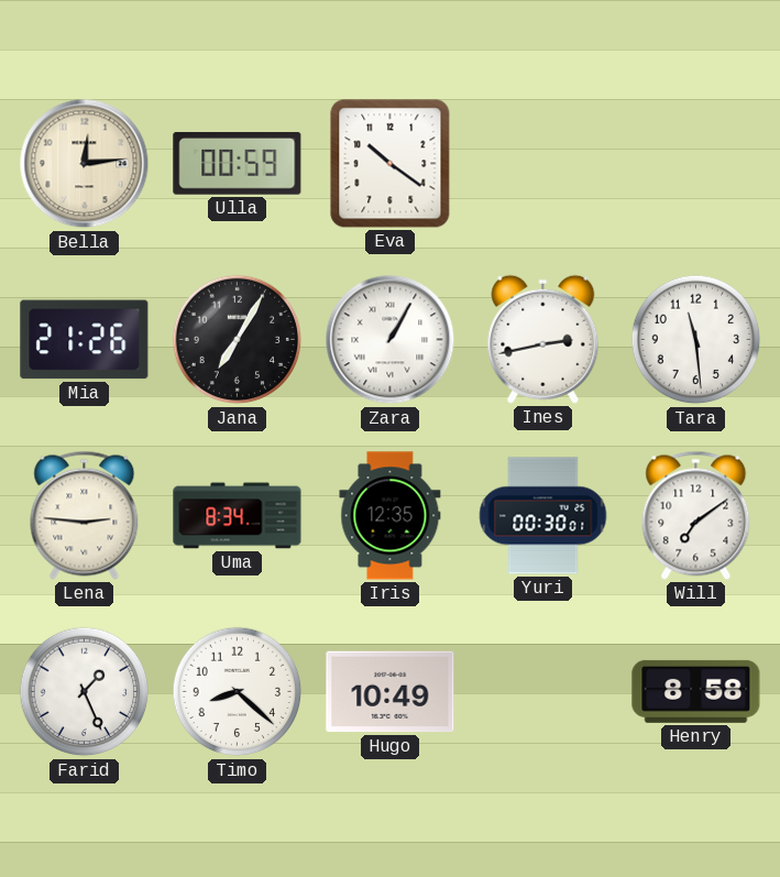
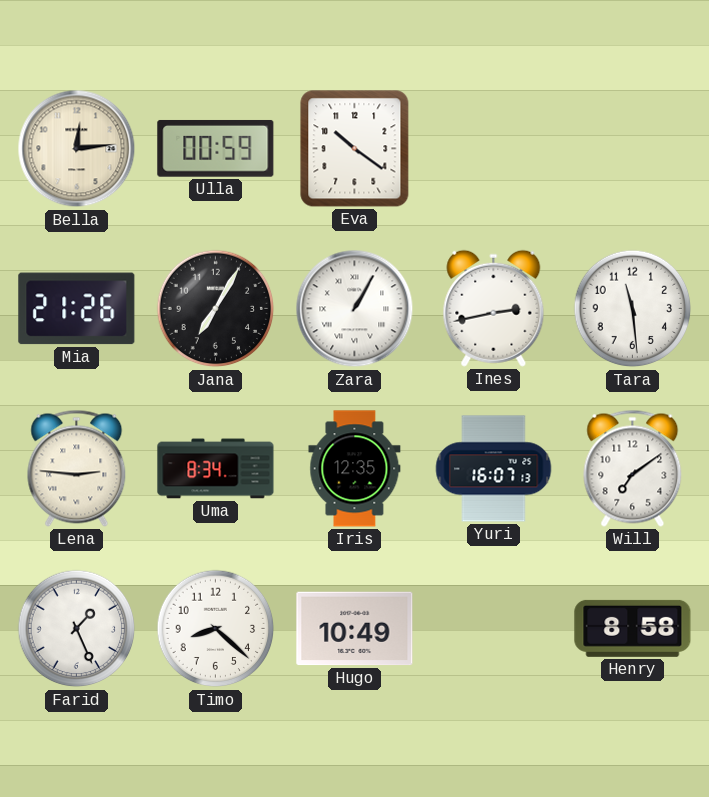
Yuri: 00:30 -> 16:07 (494, 469)
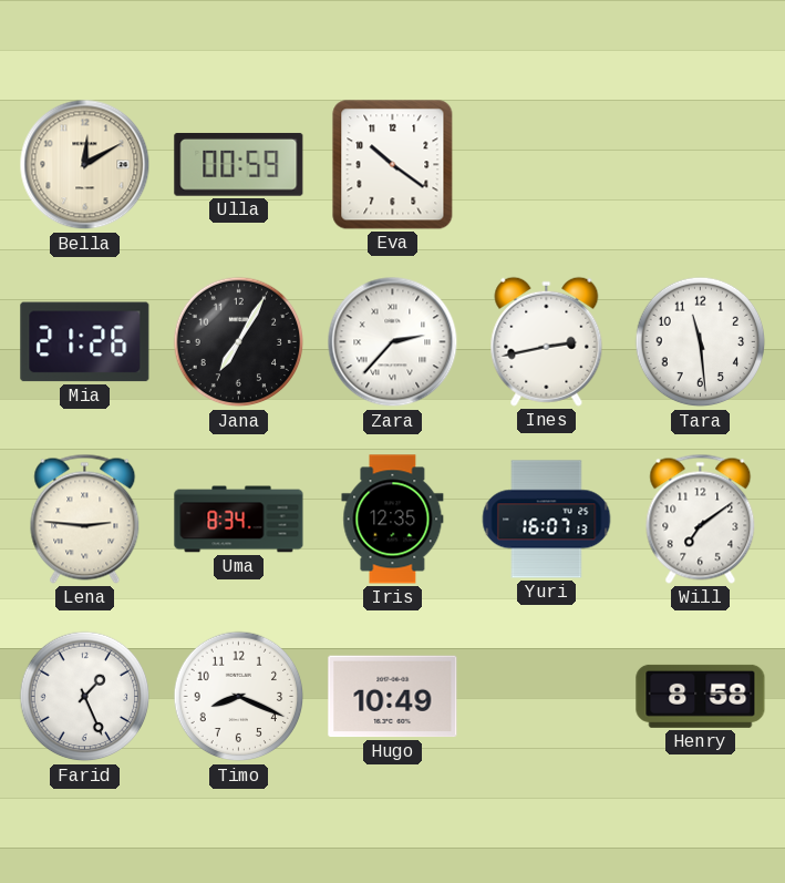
Bella: 12:14 -> 12:10 (85, 165)
Zara: 1:05 -> 2:37 (393, 342)
Timo: 8:22 -> 8:19 (239, 697)
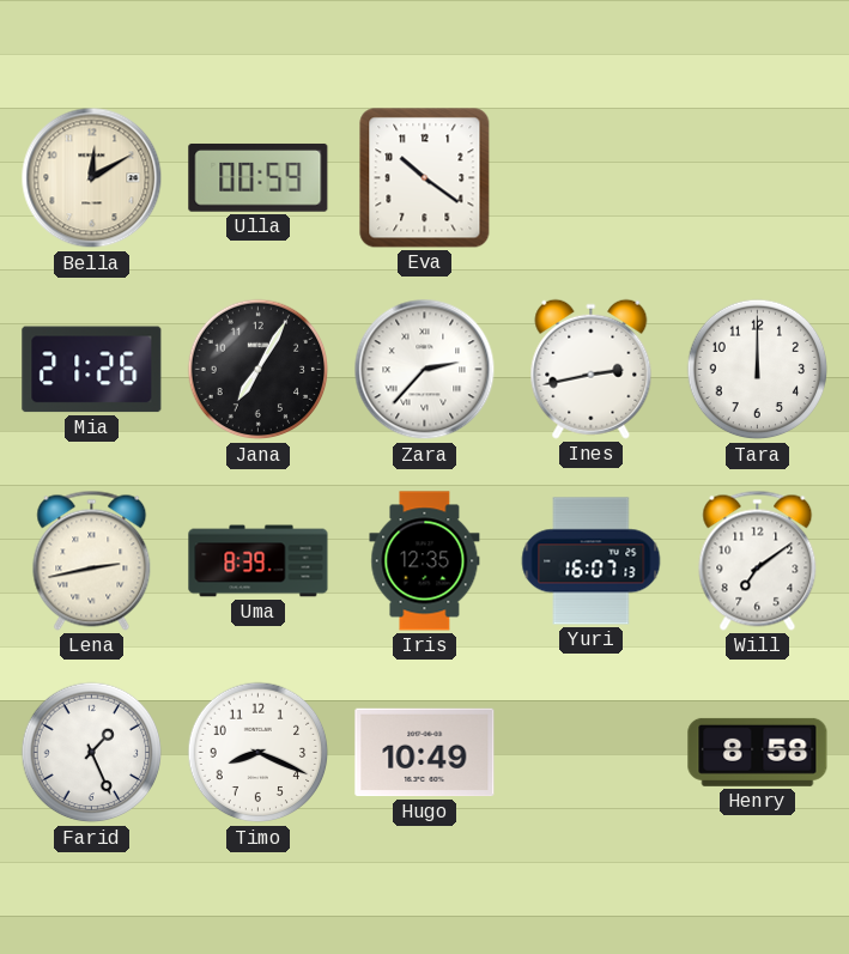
Tara: 11:29 -> 12:00 (758, 370)
Lena: 2:46 -> 2:43 (92, 560)
Uma: 8:34 -> 8:39 (259, 561)
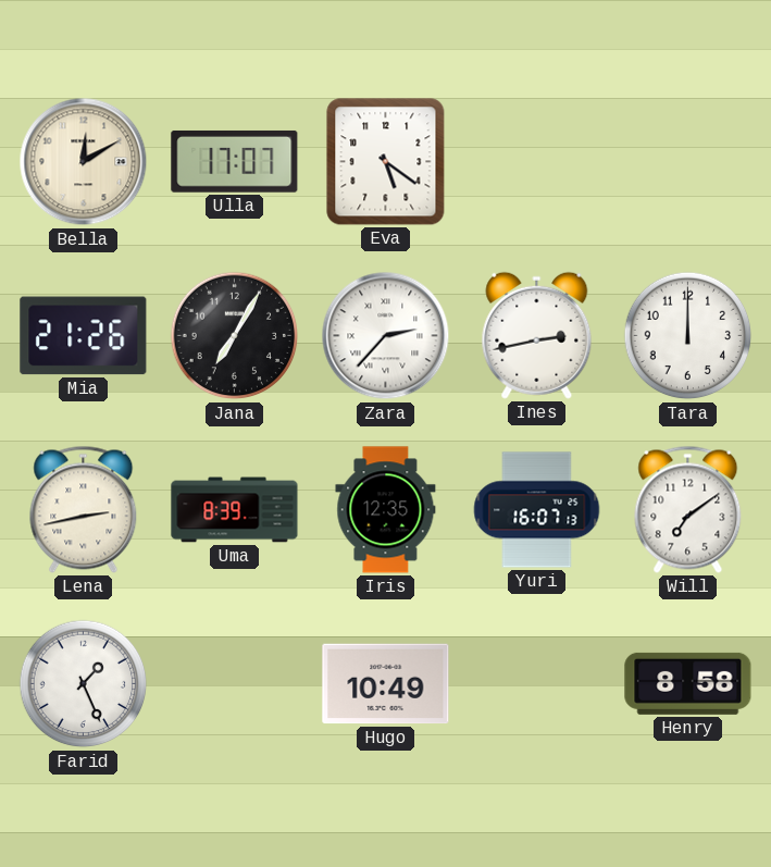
Ulla: 00:59 -> 17:07 (235, 161)
Eva: 10:21 -> 5:21 (386, 162)
Timo: 8:19 -> none (259, 753)
